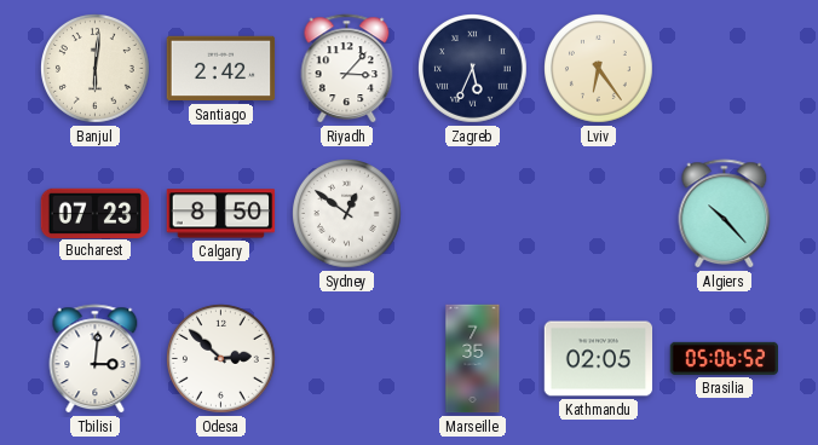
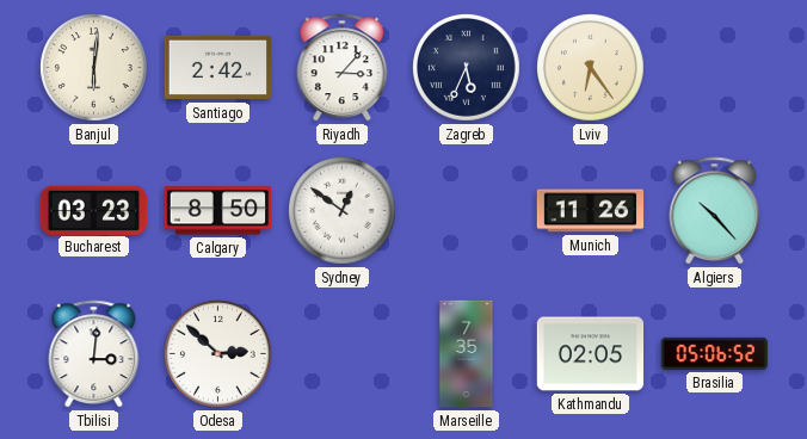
Bucharest: 07:23 -> 03:23 (94, 210)
Munich: none -> 11:26 (591, 211)
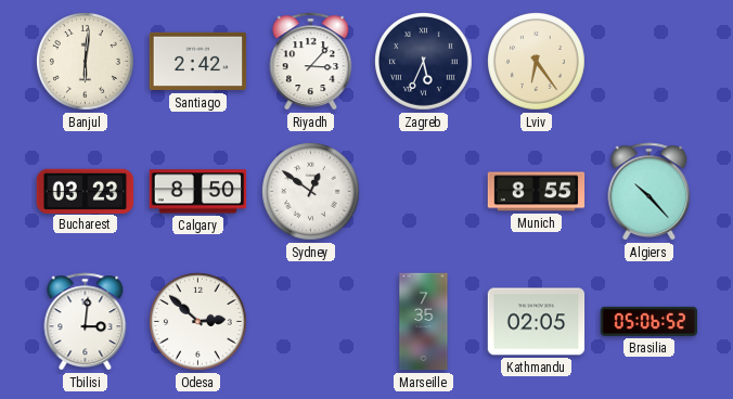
Munich: 11:26 -> 8:55 (537, 192)
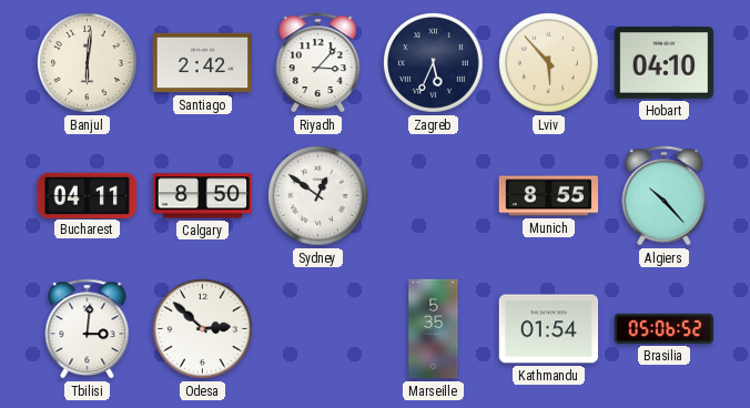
Lviv: 6:24 -> 5:53 (549, 63)
Hobart: none -> 04:10 (665, 63)
Bucharest: 03:23 -> 04:11 (88, 195)
Marseille: 7:35 -> 5:35 (434, 329)
Kathmandu: 02:05 -> 01:54 (549, 329)
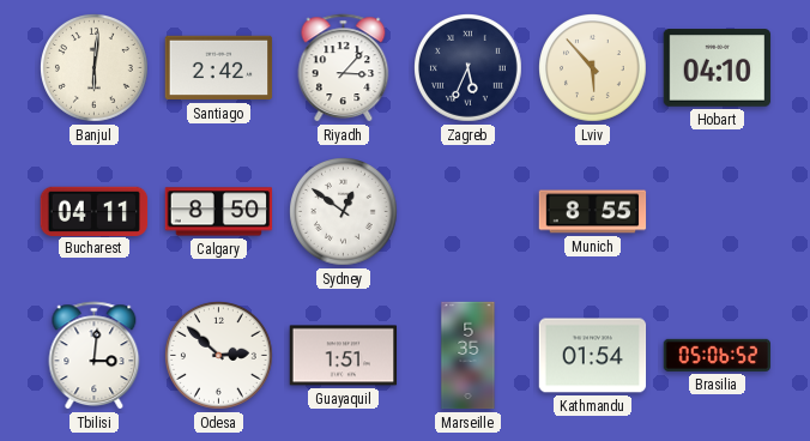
Algiers: 10:23 -> none (665, 196)
Guayaquil: none -> 1:51 (344, 356)
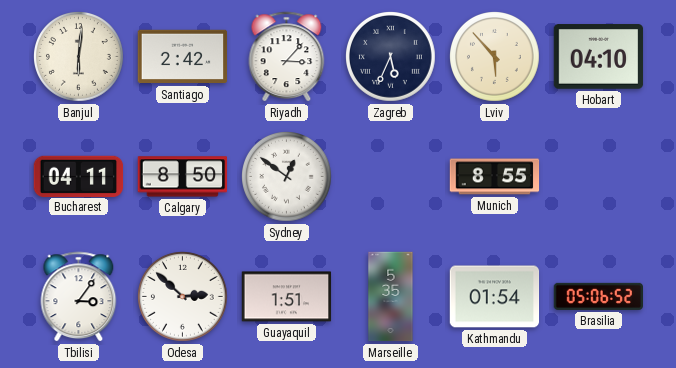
Tbilisi: 3:01 -> 3:06 (79, 297)
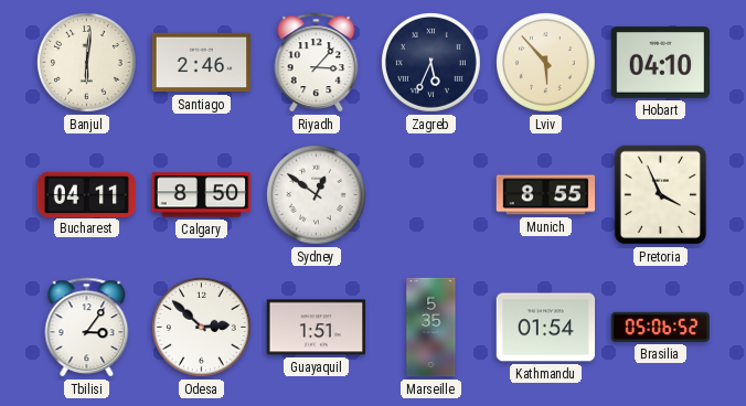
Santiago: 2:42 -> 2:46 (202, 63)
Pretoria: none -> 3:56 (661, 195)
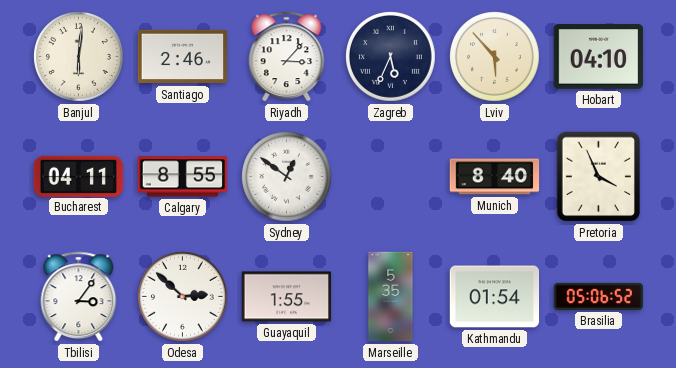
Calgary: 8:50 -> 8:55 (183, 177)
Munich: 8:55 -> 8:40 (495, 177)
Guayaquil: 1:51 -> 1:55 (287, 297)
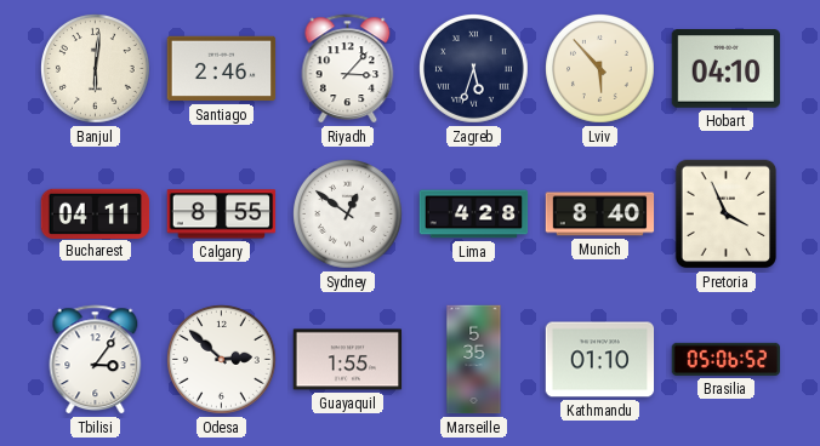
Zagreb: 5:34 -> 5:33 (474, 69)
Lima: none -> 4:28 (474, 215)
Kathmandu: 01:54 -> 01:10 (600, 360)
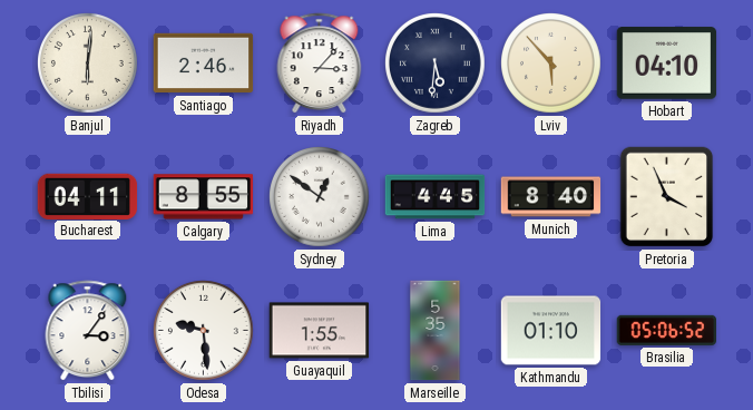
Zagreb: 5:33 -> 5:31 (436, 64)
Lima: 4:28 -> 4:45 (436, 197)
Odesa: 2:52 -> 9:29 (204, 331)
